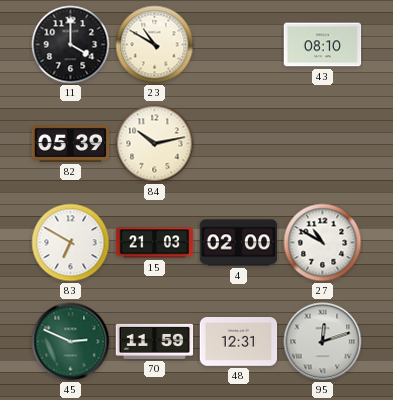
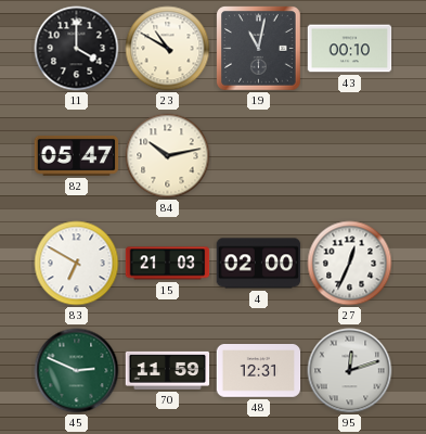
19: none -> 11:02 (259, 49)
43: 08:10 -> 00:10 (350, 49)
82: 05:39 -> 05:47 (77, 155)
27: 10:50 -> 12:34 (350, 264)
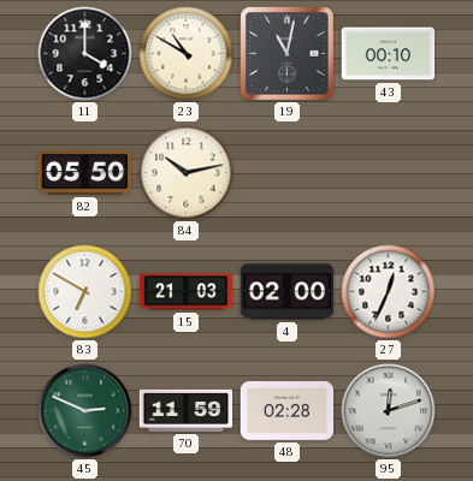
82: 05:47 -> 05:50 (85, 172)
48: 12:31 -> 02:28 (288, 411)
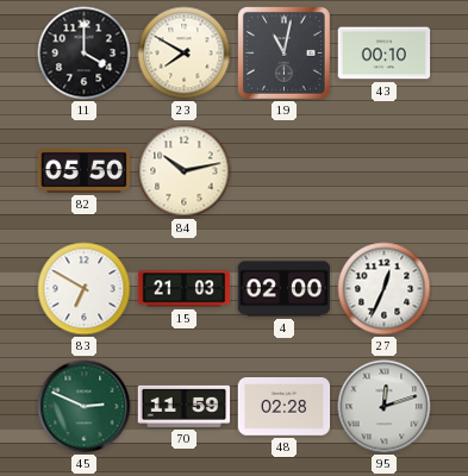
23: 10:50 -> 7:50 (185, 54)
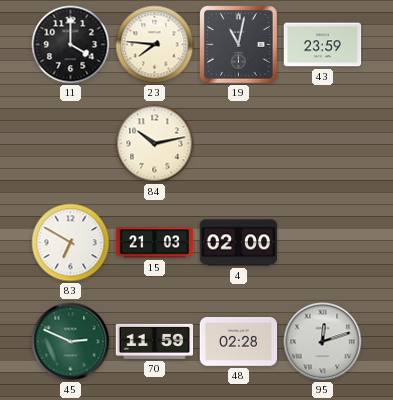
23: 7:50 -> 7:46 (155, 45)
43: 00:10 -> 23:59 (323, 45)
82: 05:50 -> none (85, 170)
27: 12:34 -> none (385, 289)
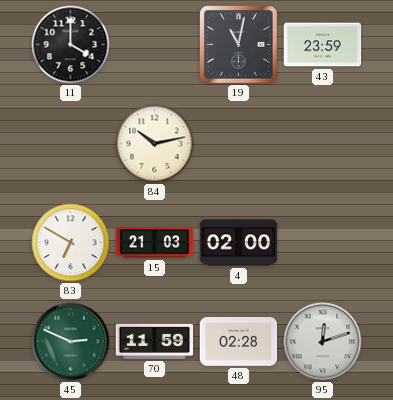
23: 7:46 -> none (155, 45)
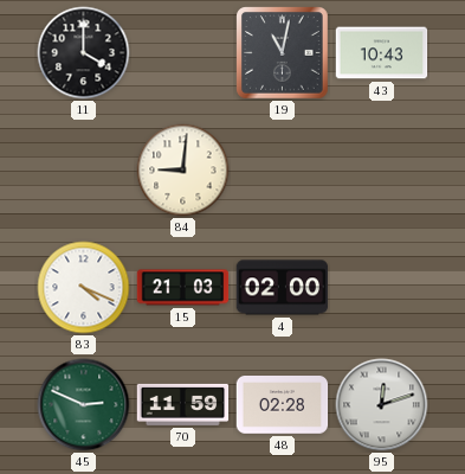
43: 23:59 -> 10:43 (382, 53)
84: 10:13 -> 9:01 (183, 171)
83: 6:50 -> 4:19 (84, 288)
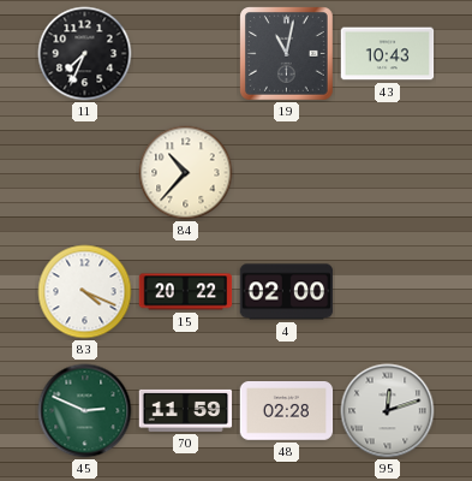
11: 4:00 -> 7:34 (85, 54)
84: 9:01 -> 10:37 (186, 173)
15: 21:03 -> 20:22 (186, 292)
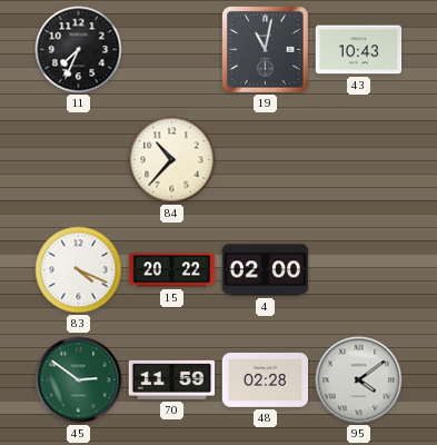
45: 2:49 -> 2:51 (79, 380)
95: 12:12 -> 4:09 (359, 380)
